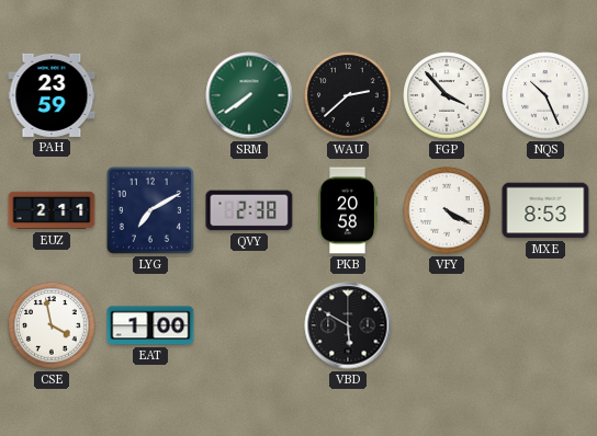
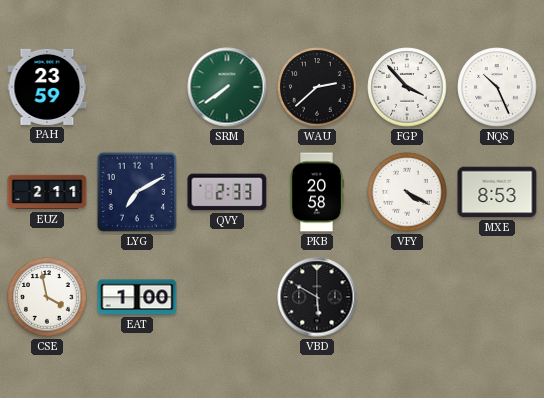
QVY: 2:38 -> 2:33 (227, 192)
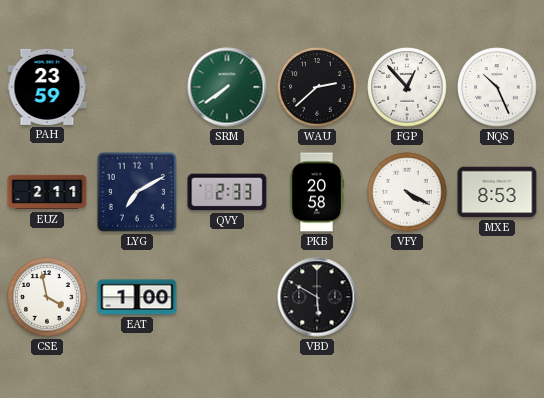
FGP: 3:53 -> 12:53 (407, 87)
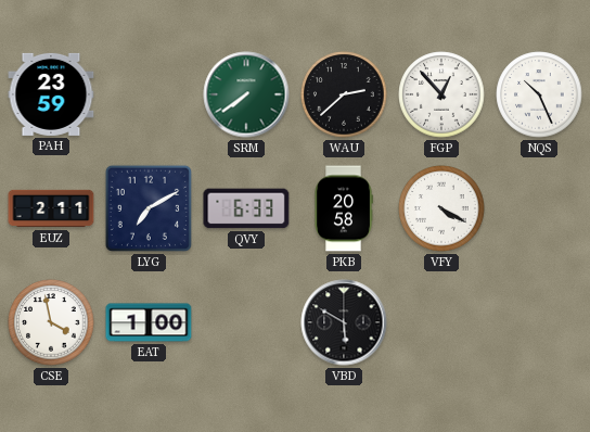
QVY: 2:33 -> 6:33 (246, 208)
MXE: 8:53 -> none (497, 192)
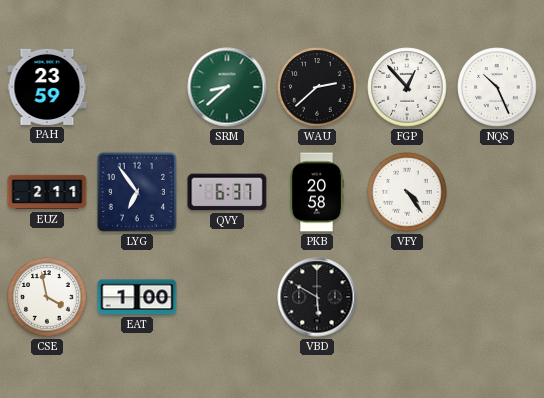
SRM: 7:39 -> 8:38 (227, 87)
LYG: 7:10 -> 6:54 (137, 192)
QVY: 6:33 -> 6:37 (227, 192)
VFY: 4:20 -> 4:24 (407, 192)
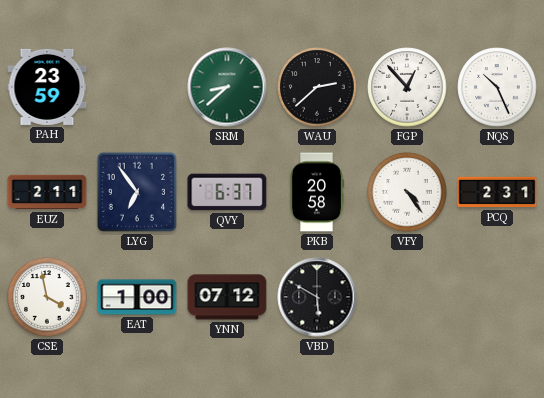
PCQ: none -> 2:31 (497, 192)
YNN: none -> 07:12 (227, 297)
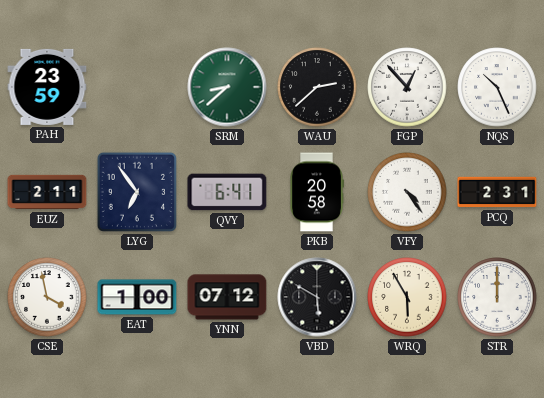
QVY: 6:37 -> 6:41 (227, 192)
WRQ: none -> 5:55 (407, 297)
STR: none -> 12:00 (497, 297)
